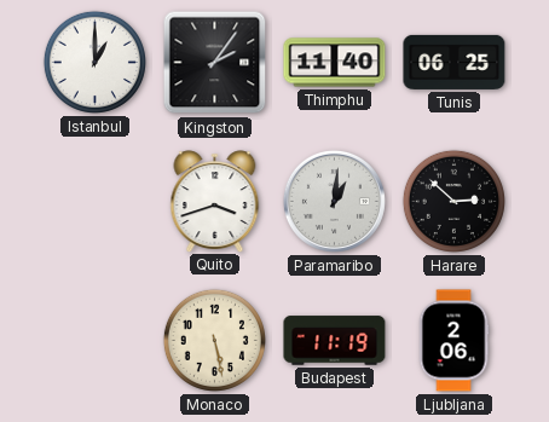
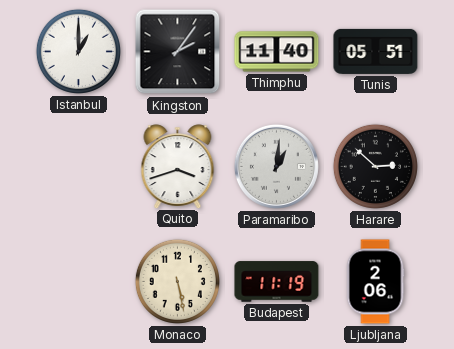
Tunis: 06:25 -> 05:51 (376, 51)
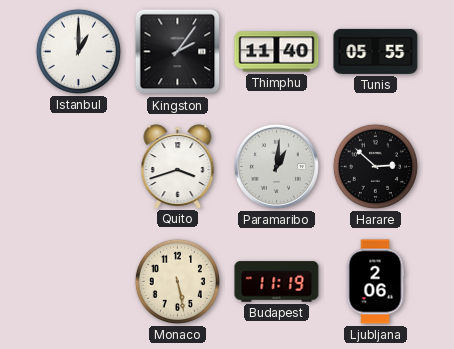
Tunis: 05:51 -> 05:55 (376, 51)
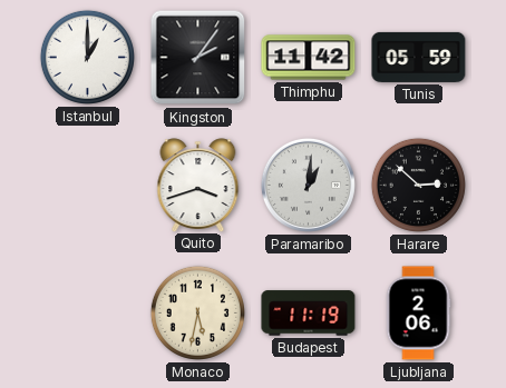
Thimphu: 11:40 -> 11:42 (309, 58)
Tunis: 05:55 -> 05:59 (419, 57)
Monaco: 5:28 -> 5:32 (197, 312)
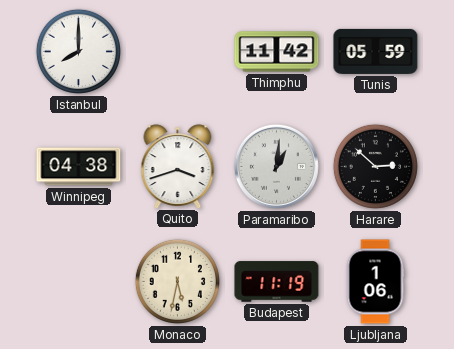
Istanbul: 1:00 -> 8:00 (78, 51)
Kingston: 2:06 -> none (198, 58)
Winnipeg: none -> 04:38 (79, 167)
Ljubljana: 2:06 -> 1:06 (375, 282)
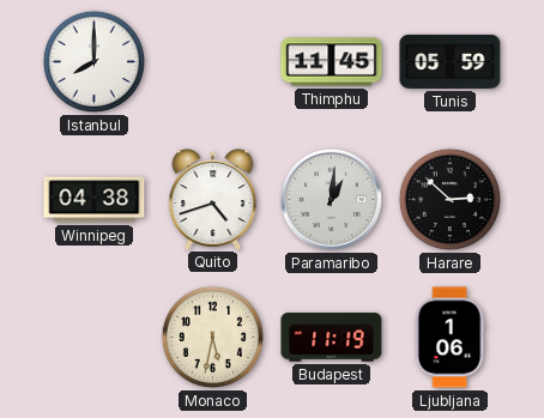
Thimphu: 11:42 -> 11:45 (332, 62)
Quito: 3:42 -> 4:42 (213, 199)
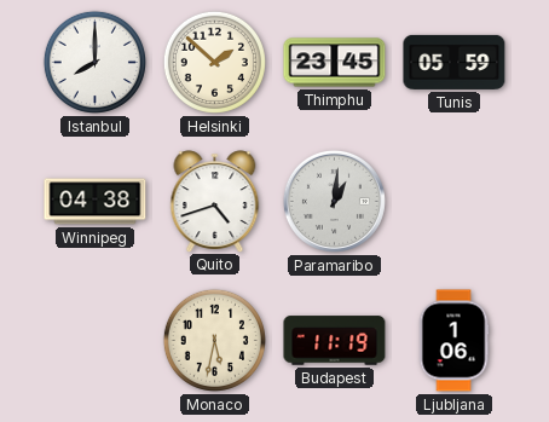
Helsinki: none -> 1:52 (214, 62)
Thimphu: 11:45 -> 23:45 (335, 63)
Harare: 2:52 -> none (449, 199)
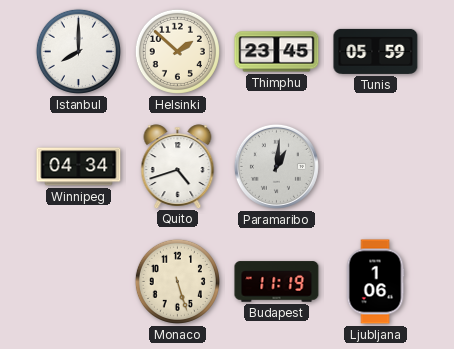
Winnipeg: 04:38 -> 04:34 (79, 167)
Monaco: 5:32 -> 5:27 (177, 281)
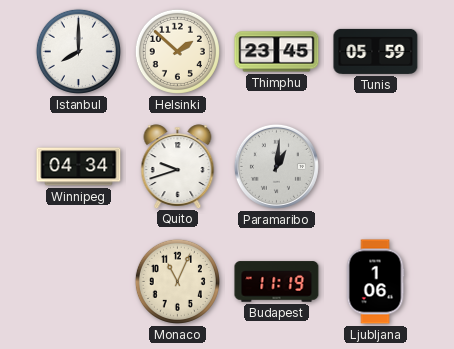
Quito: 4:42 -> 9:42 (178, 166)
Monaco: 5:27 -> 11:04 (177, 281)
